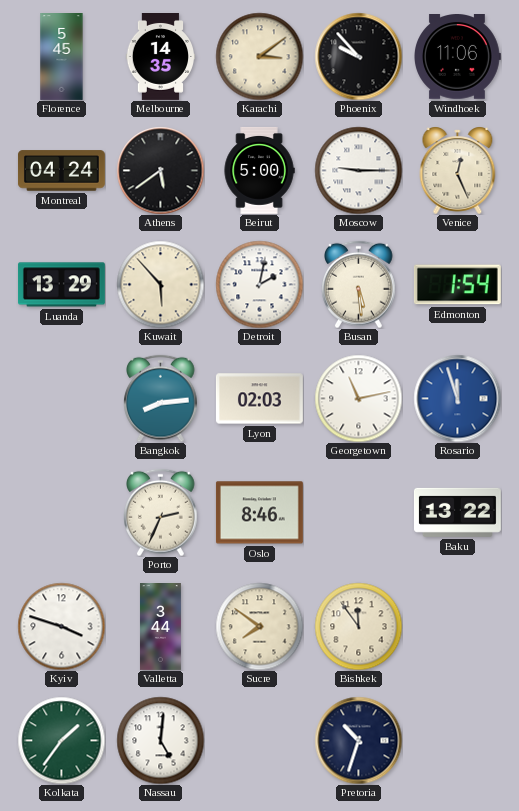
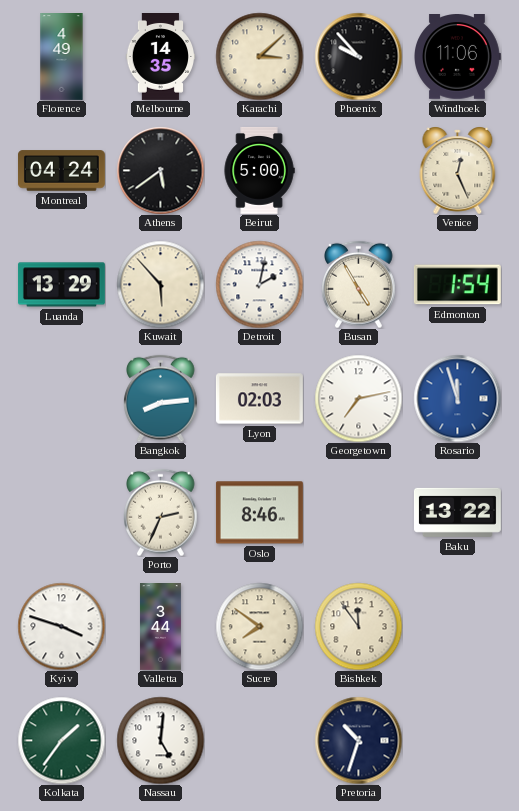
Florence: 5:45 -> 4:49 (62, 57)
Karachi: 3:09 -> 3:08 (259, 56)
Moscow: 9:15 -> none (358, 170)
Busan: 5:29 -> 4:55 (359, 284)
Georgetown: 11:13 -> 7:13 (358, 398)
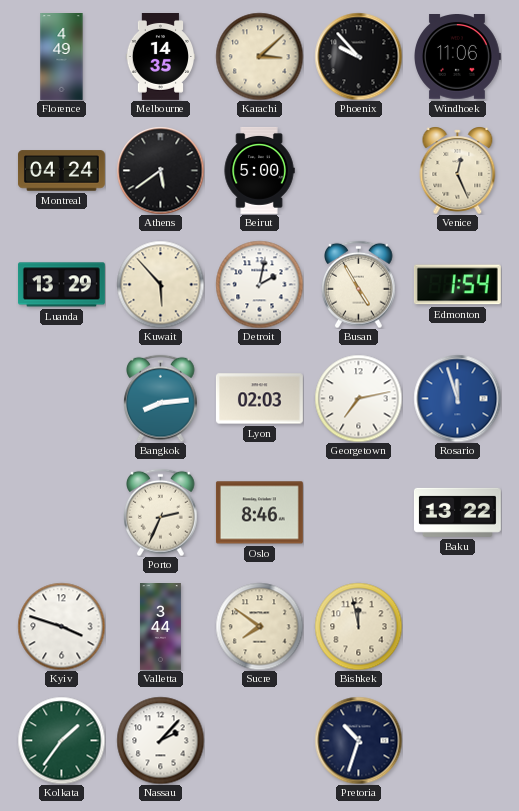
Bishkek: 11:54 -> 11:58 (358, 626)
Nassau: 5:01 -> 2:07 (160, 740)
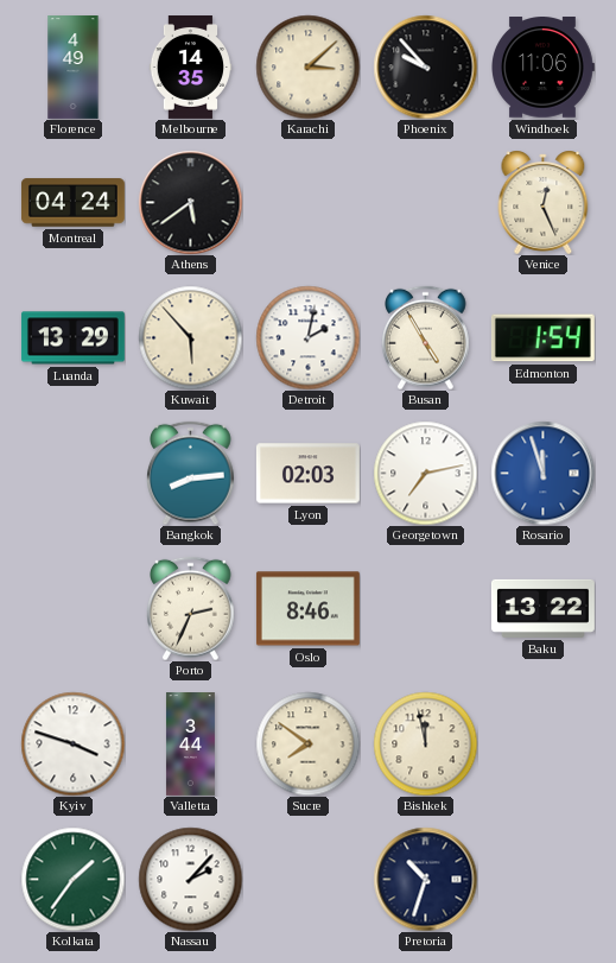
Beirut: 5:00 -> none (259, 170)
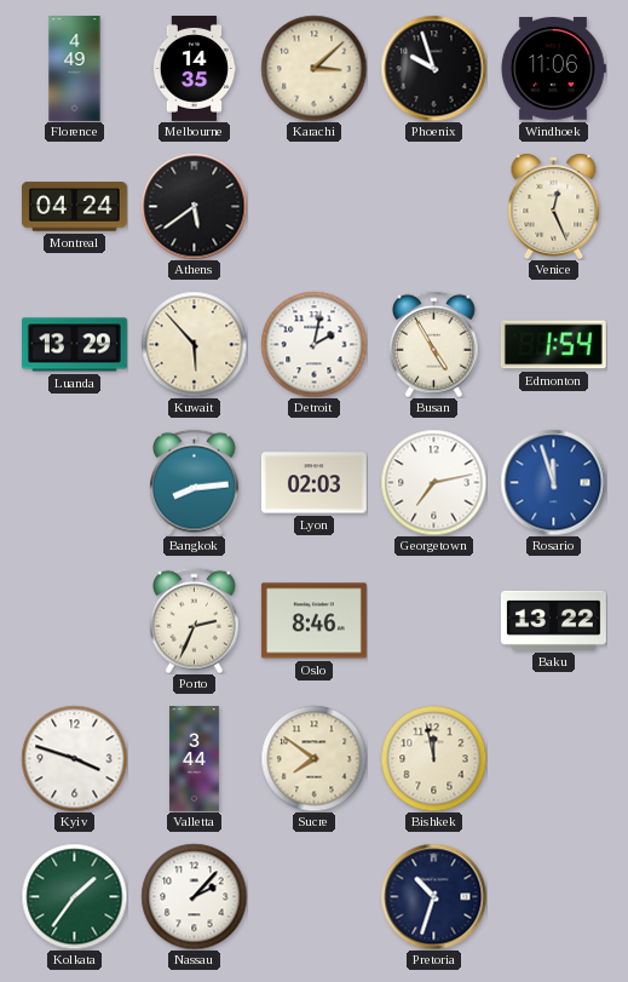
Phoenix: 9:53 -> 9:57 (433, 68)
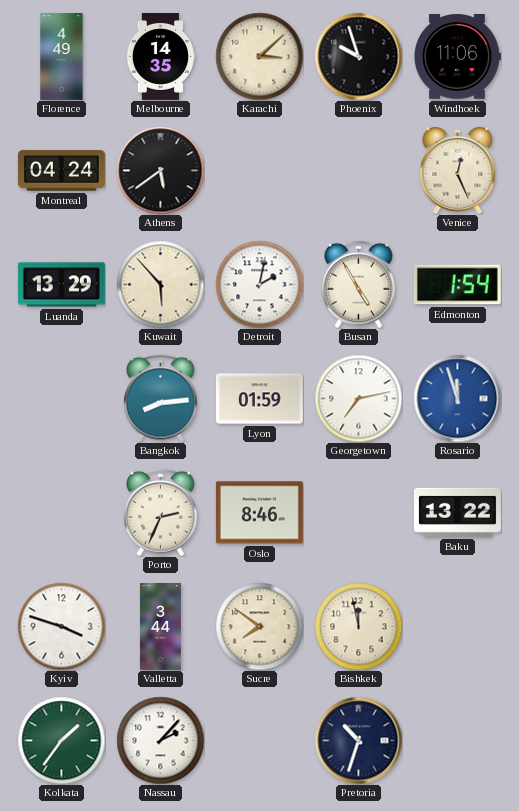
Lyon: 02:03 -> 01:59 (259, 399)
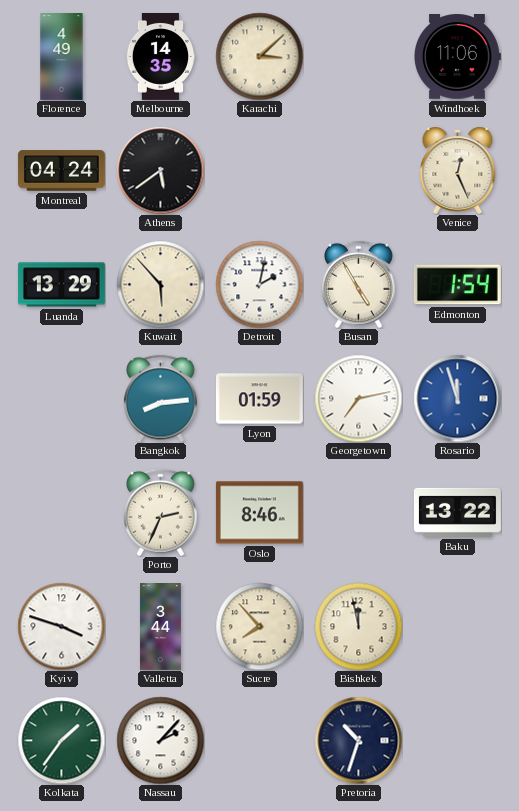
Phoenix: 9:57 -> none (358, 56)
Sucre: 7:51 -> 7:53 (259, 626)
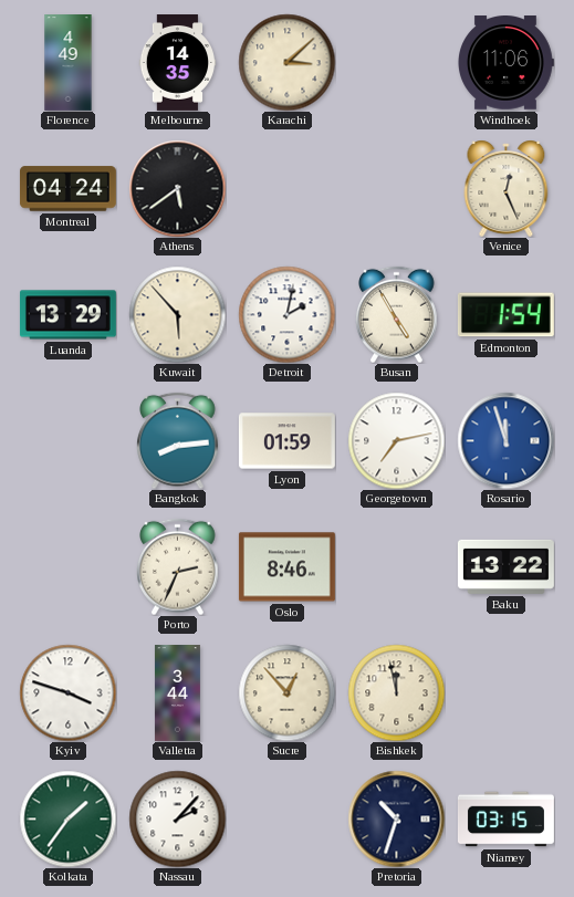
Sucre: 7:53 -> 12:53 (286, 692)
Niamey: none -> 03:15 (505, 820)
